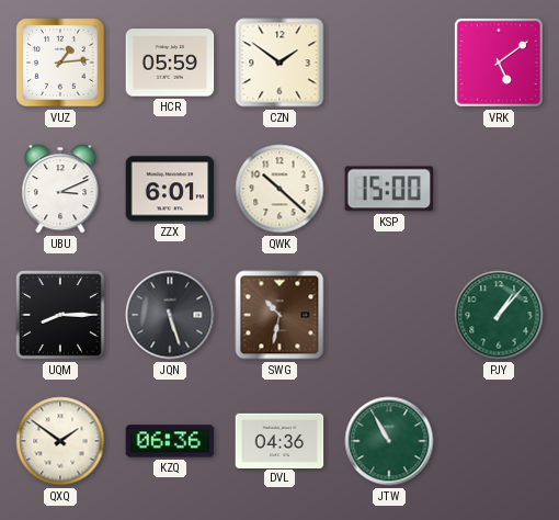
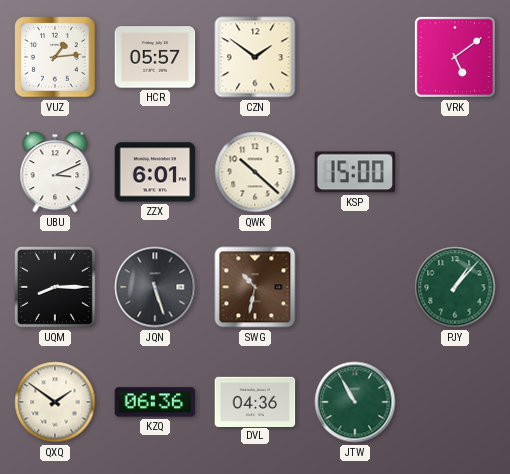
HCR: 05:59 -> 05:57 (155, 57)
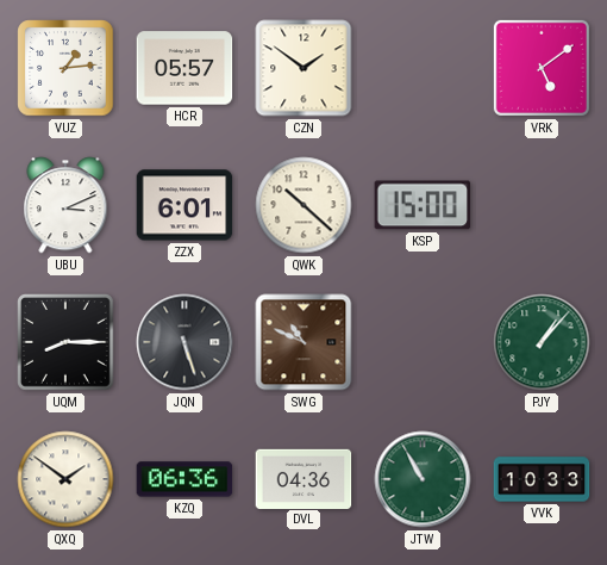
SWG: 10:32 -> 10:49 (303, 342)
VVK: none -> 10:33 (542, 479)
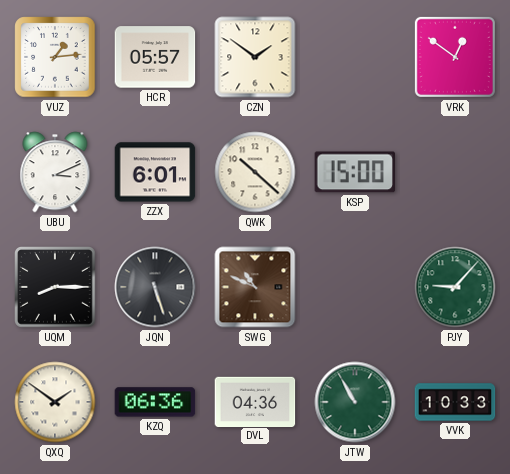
VRK: 5:09 -> 12:51 (455, 57)
PJY: 1:07 -> 9:07 (455, 287)
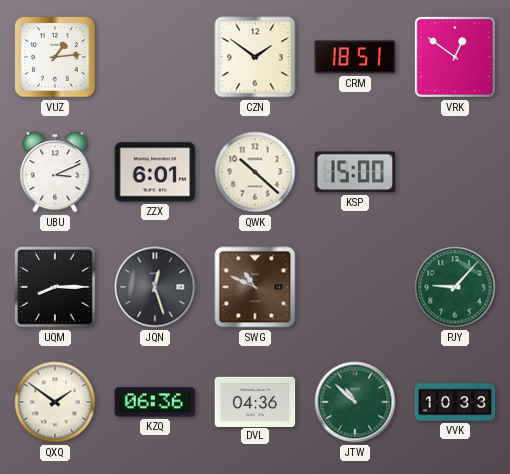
HCR: 05:57 -> none (155, 57)
CRM: none -> 18:51 (355, 57)
JQN: 5:27 -> 12:27 (155, 287)
JTW: 10:55 -> 10:52 (355, 402)
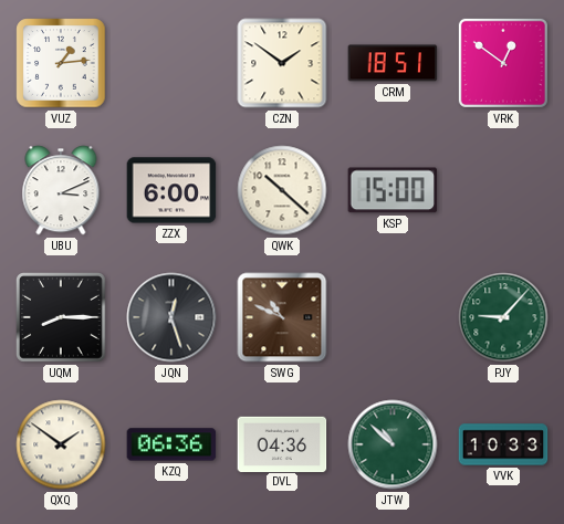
ZZX: 6:01 -> 6:00 (171, 190)
